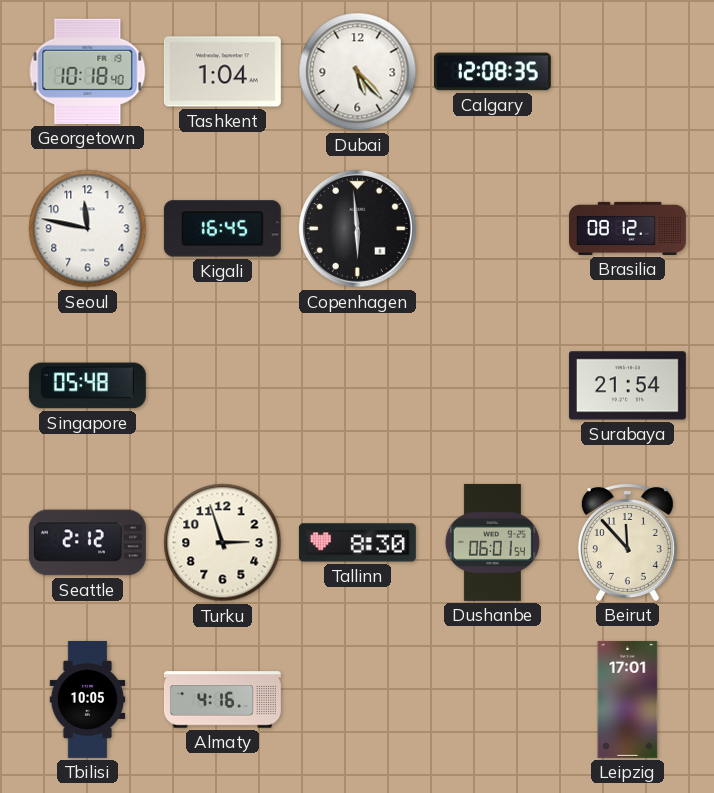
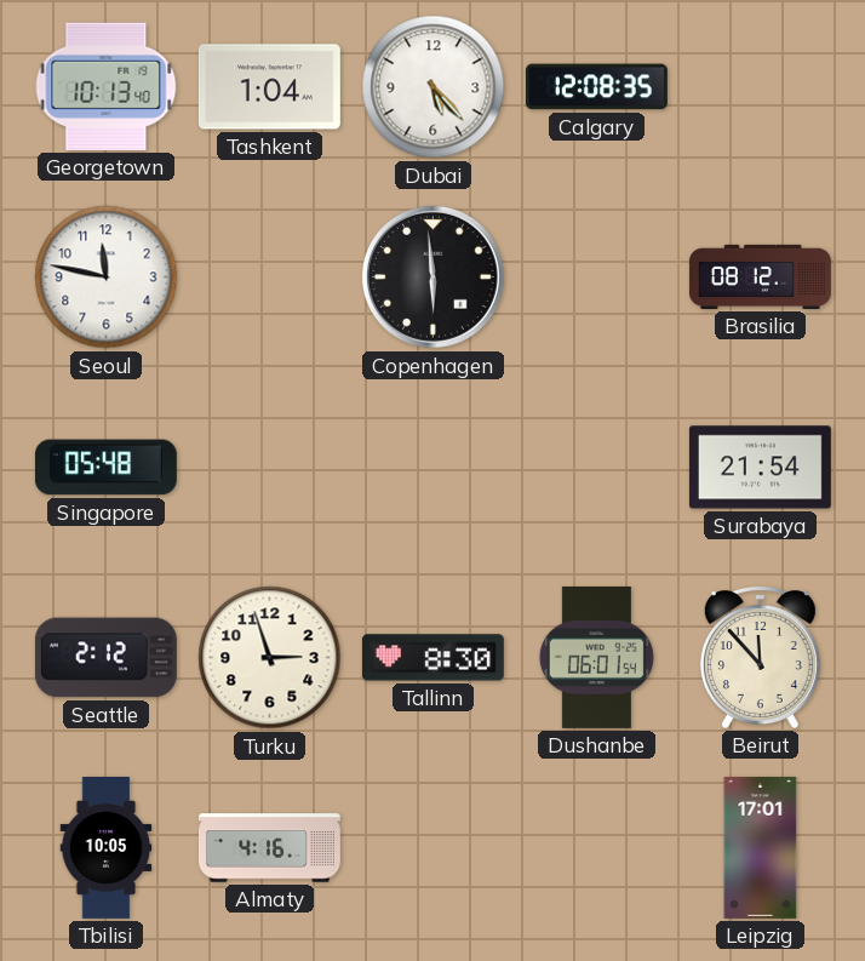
Georgetown: 10:18 -> 10:13 (107, 86)
Kigali: 16:45 -> none (222, 229)
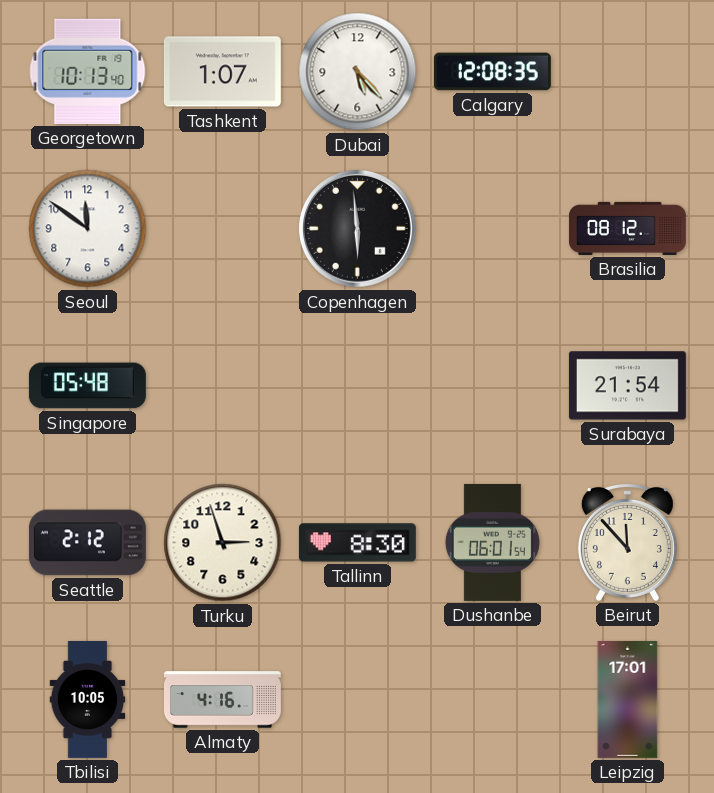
Tashkent: 1:04 -> 1:07 (222, 72)
Seoul: 11:47 -> 11:51 (88, 229)
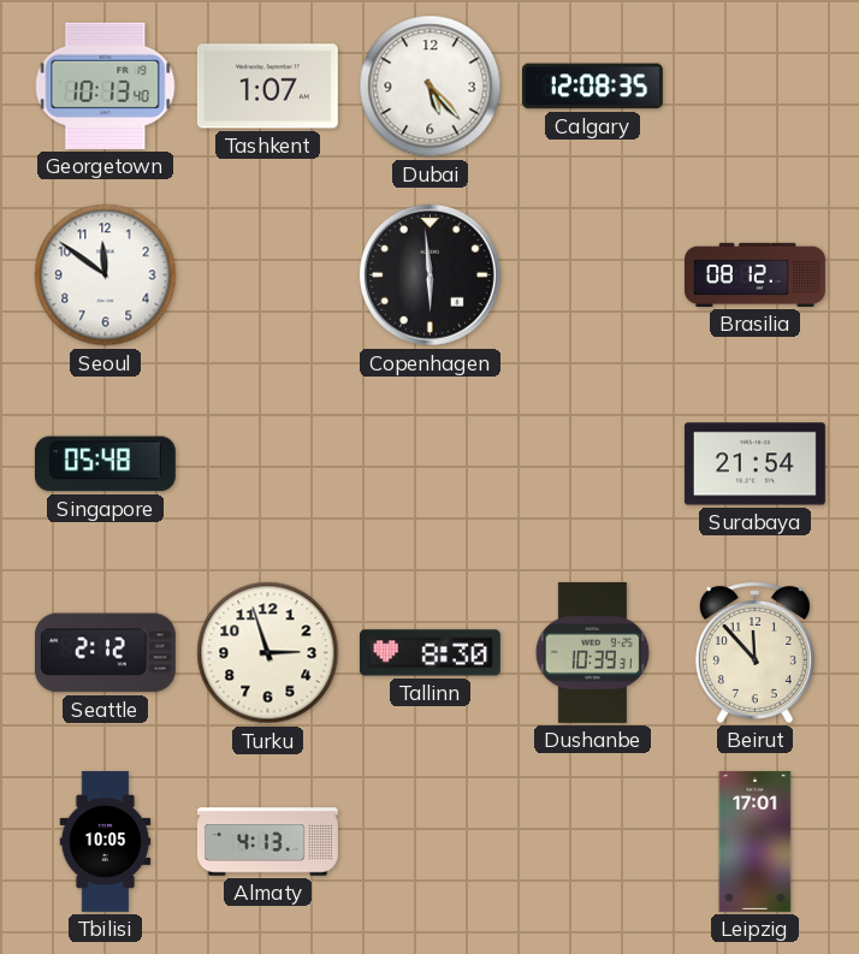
Dushanbe: 06:01 -> 10:39 (592, 652)
Almaty: 4:16 -> 4:13 (267, 842)
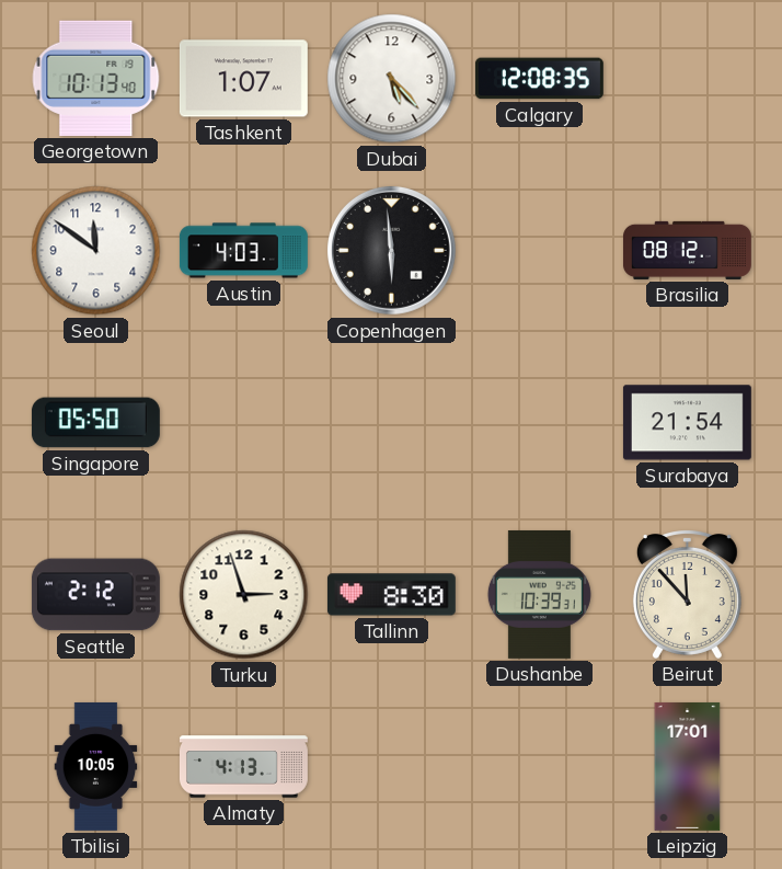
Austin: none -> 4:03 (243, 251)
Singapore: 05:48 -> 05:50 (95, 423)
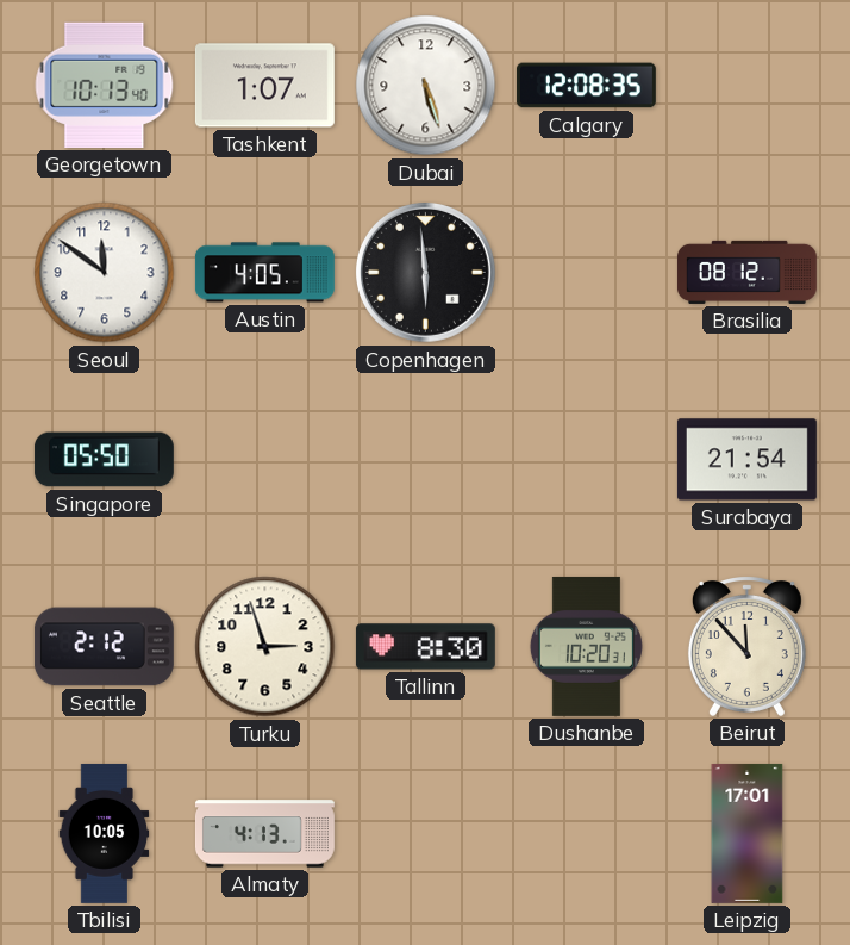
Dubai: 5:23 -> 5:27 (426, 86)
Austin: 4:03 -> 4:05 (264, 273)
Dushanbe: 10:39 -> 10:20 (586, 646)
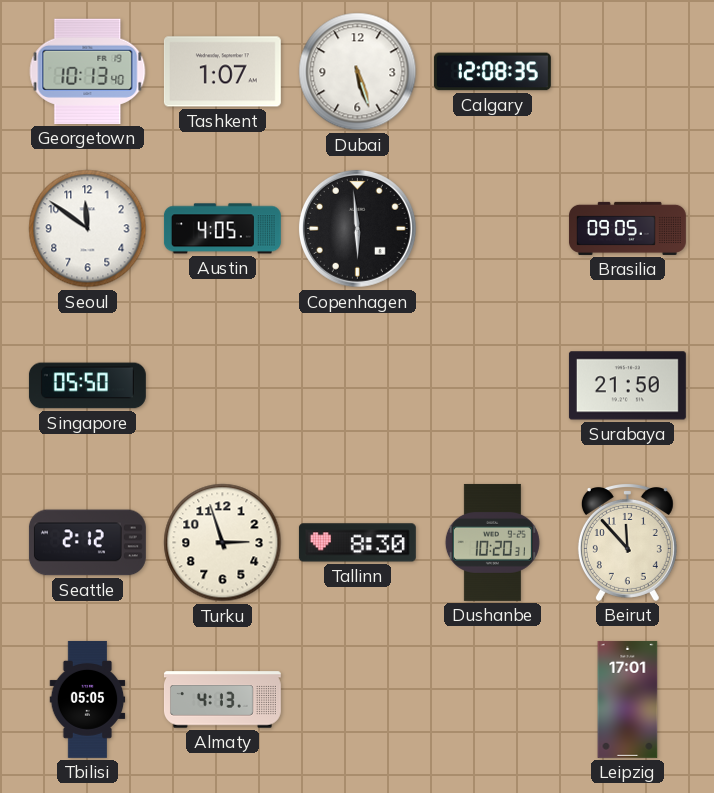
Brasilia: 08:12 -> 09:05 (627, 228)
Surabaya: 21:54 -> 21:50 (627, 386)
Tbilisi: 10:05 -> 05:05 (88, 699)
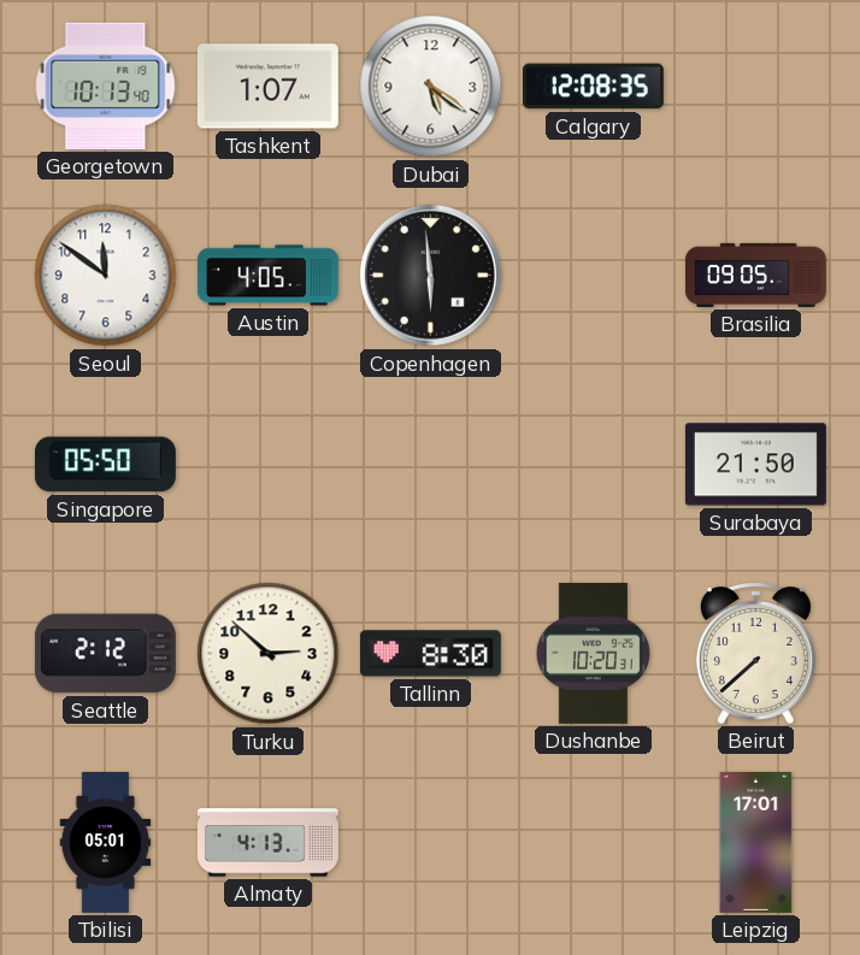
Dubai: 5:27 -> 5:21 (431, 87)
Turku: 2:57 -> 2:52 (269, 654)
Beirut: 11:53 -> 7:38 (755, 654)
Tbilisi: 05:05 -> 05:01 (106, 842)
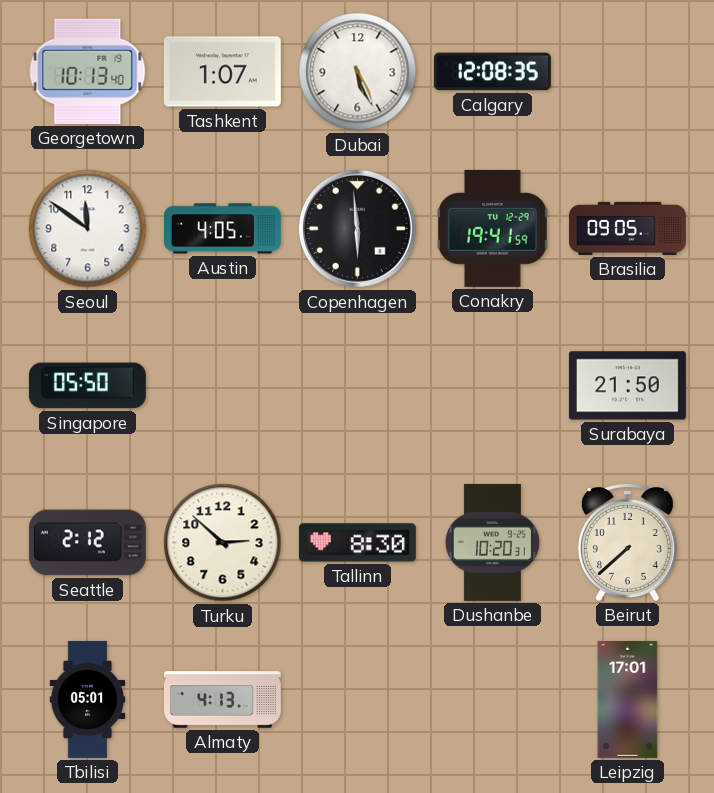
Dubai: 5:21 -> 5:26 (358, 72)
Conakry: none -> 19:41 (493, 228)
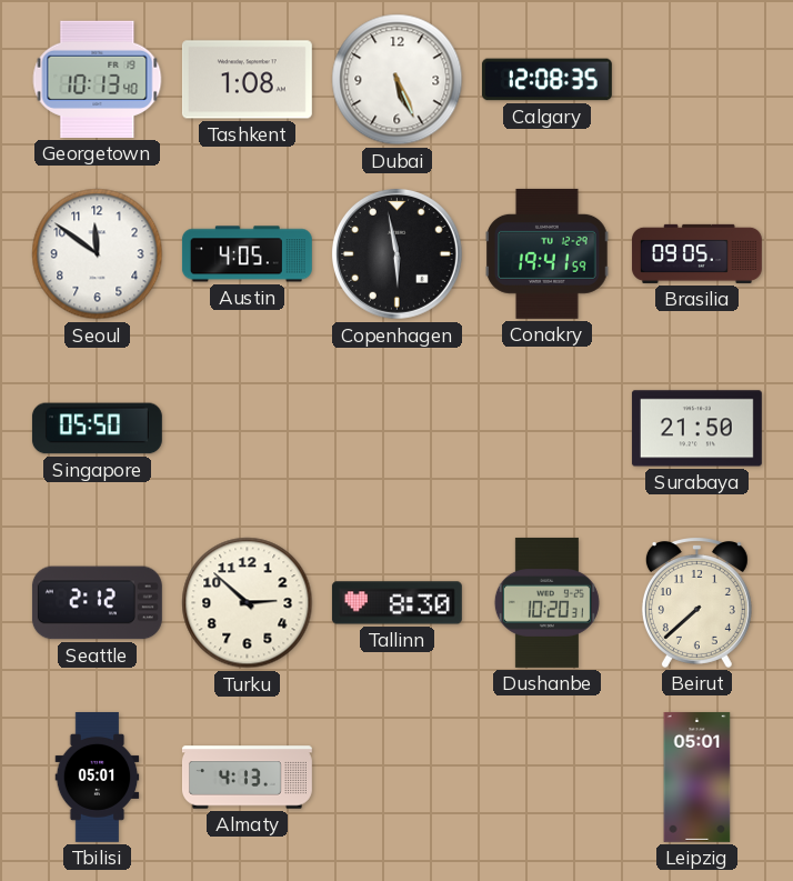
Tashkent: 1:07 -> 1:08 (247, 80)
Copenhagen: 5:59 -> 5:58 (396, 253)
Leipzig: 17:01 -> 05:01 (697, 777)
